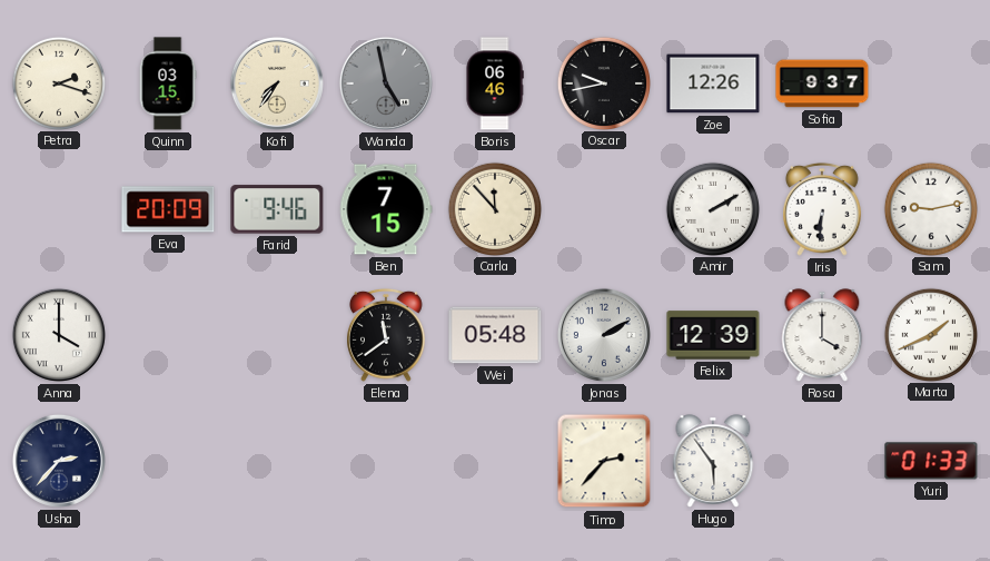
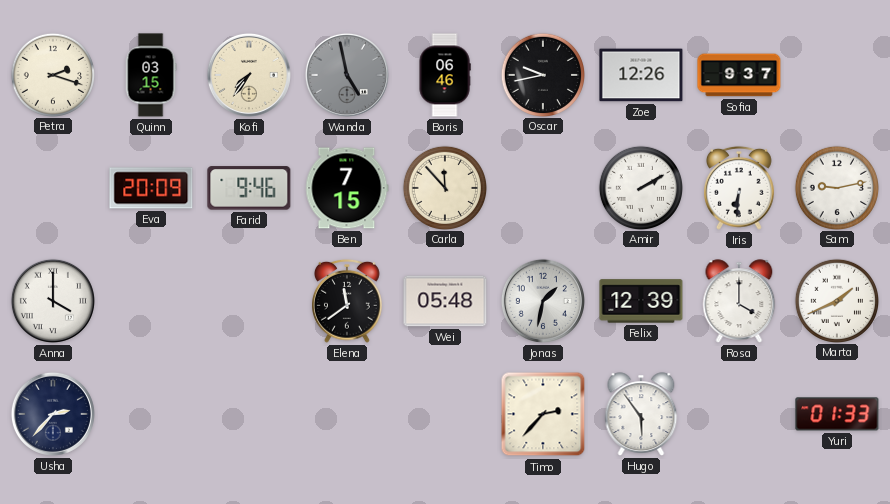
Jonas: 2:10 -> 1:32 (543, 301)
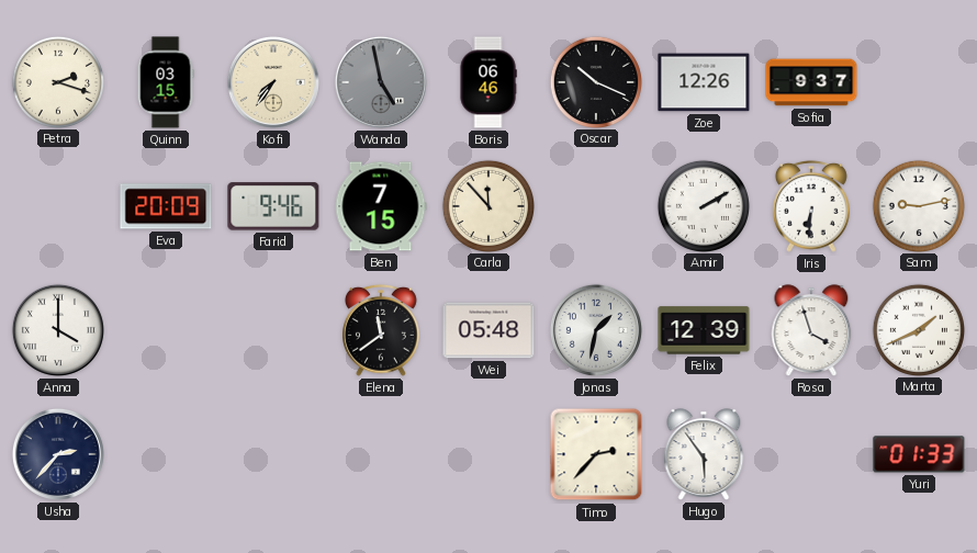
Oscar: 9:43 -> 10:19 (595, 81)
Rosa: 4:00 -> 3:57 (811, 330)
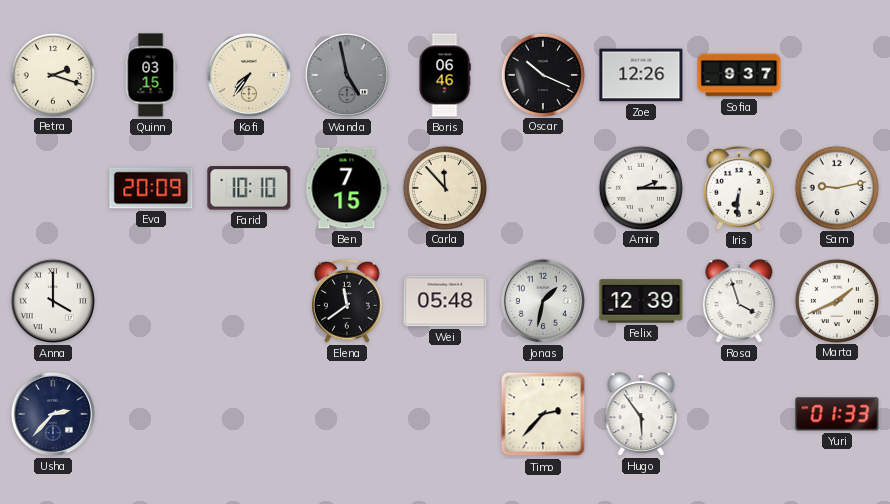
Farid: 9:46 -> 10:10 (249, 188)
Amir: 2:10 -> 2:15 (640, 187)
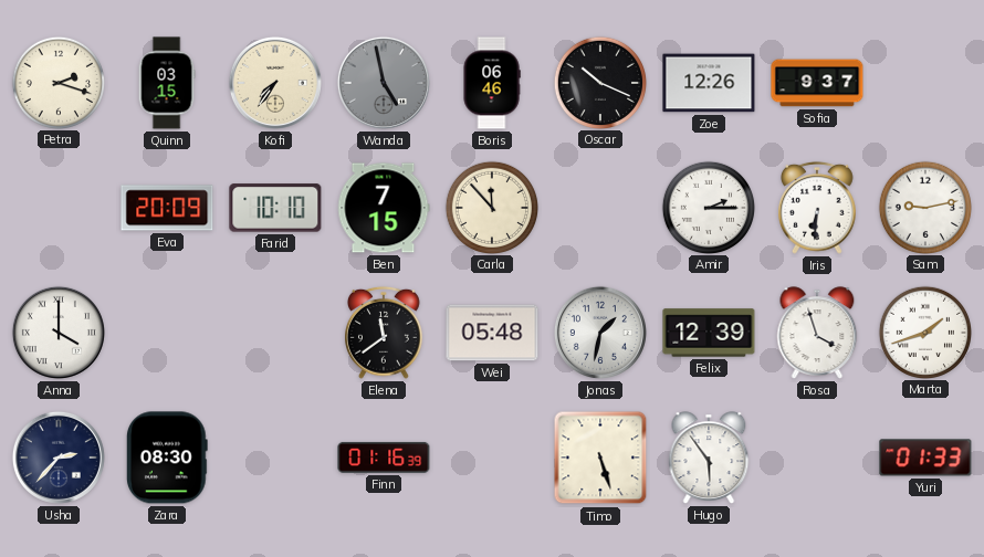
Marta: 1:41 -> 1:42 (924, 332)
Zara: none -> 08:30 (167, 458)
Finn: none -> 01:16 (384, 458)
Timo: 2:37 -> 5:27 (600, 458)
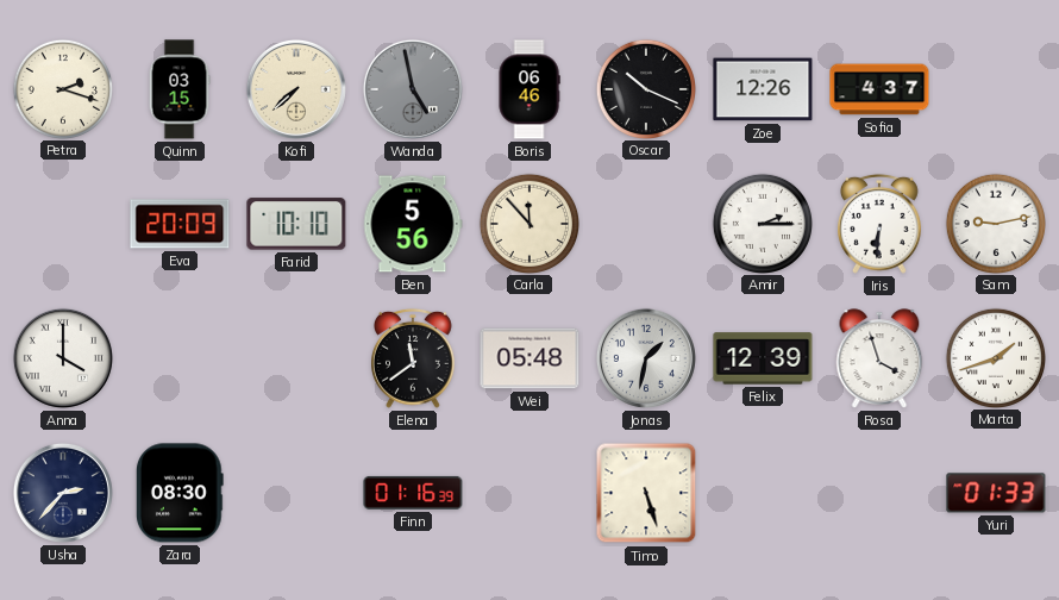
Kofi: 7:36 -> 7:38 (296, 89)
Sofia: 9:37 -> 4:37 (879, 89)
Ben: 7:15 -> 5:56 (413, 224)
Hugo: 5:54 -> none (709, 458)
